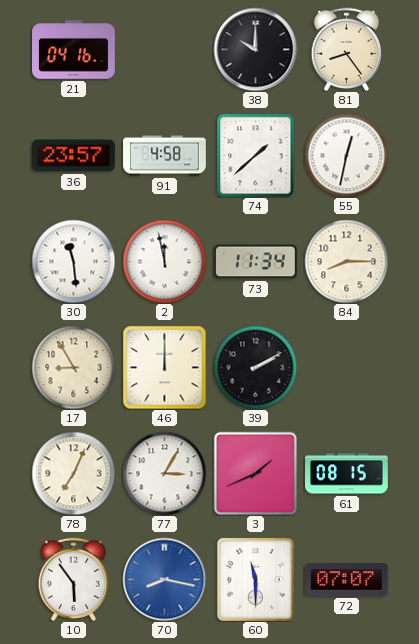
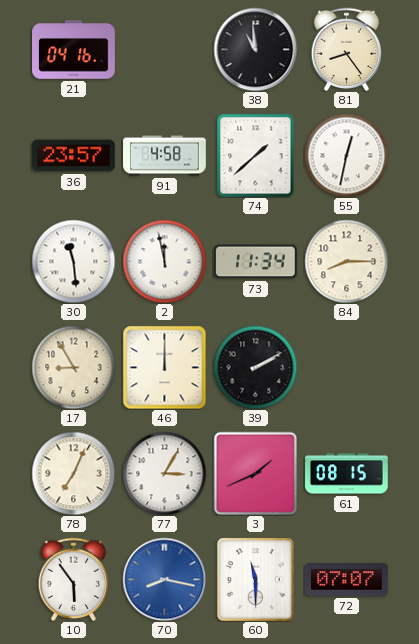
38: 10:00 -> 10:59 (255, 49)
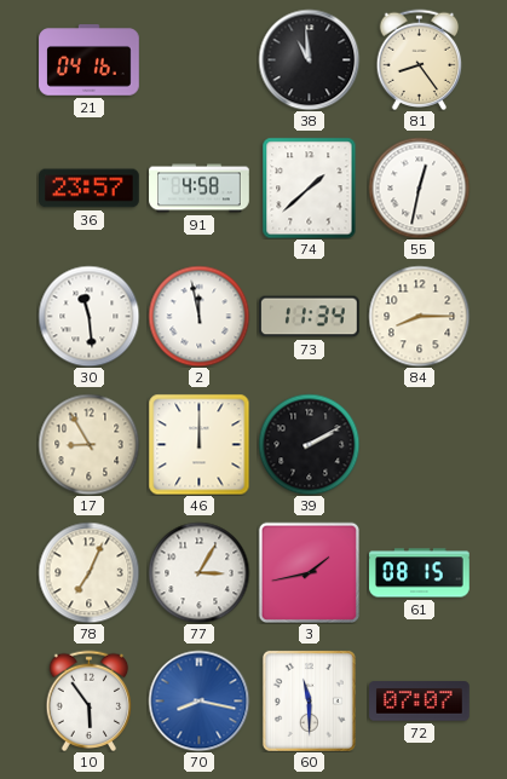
3: 1:41 -> 1:43 (309, 572)
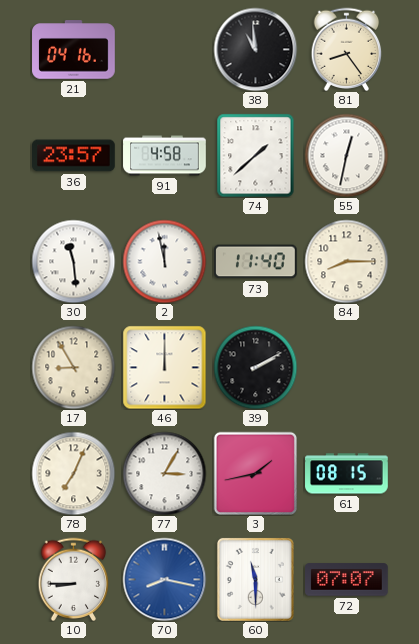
73: 11:34 -> 11:40 (256, 262)
10: 5:54 -> 8:45 (74, 579)
